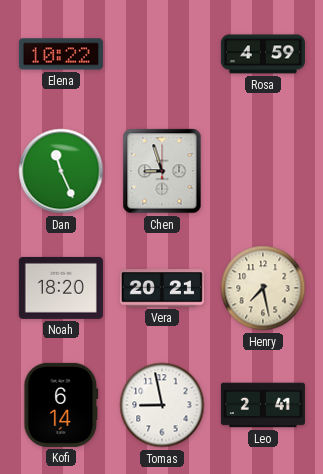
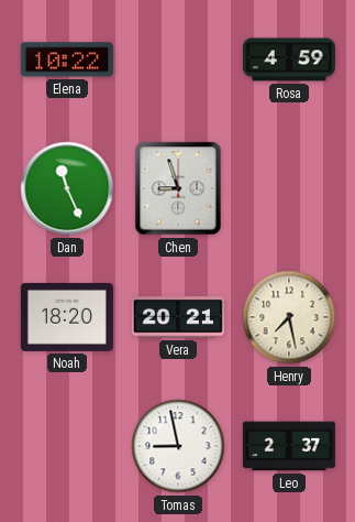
Kofi: 6:14 -> none (61, 405)
Leo: 2:41 -> 2:37 (289, 446)
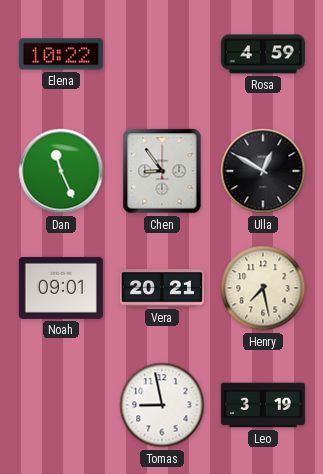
Chen: 8:57 -> 8:54 (162, 171)
Ulla: none -> 12:50 (263, 171)
Noah: 18:20 -> 09:01 (61, 288)
Leo: 2:37 -> 3:19 (263, 405)
